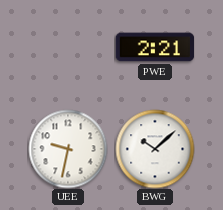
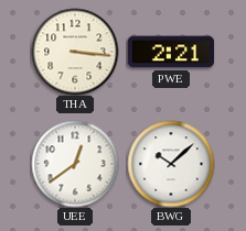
THA: none -> 3:16 (75, 52)
UEE: 9:32 -> 12:39 (75, 164)
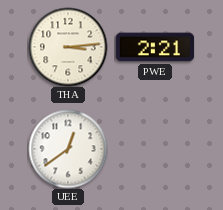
THA: 3:16 -> 3:14 (68, 47)
BWG: 10:08 -> none (171, 164)
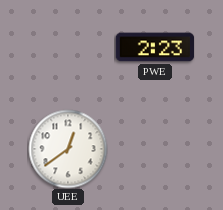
THA: 3:14 -> none (68, 47)
PWE: 2:21 -> 2:23 (155, 47)
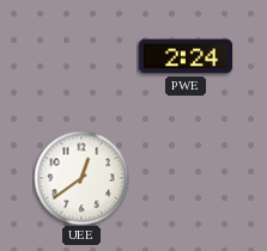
PWE: 2:23 -> 2:24 (186, 56)
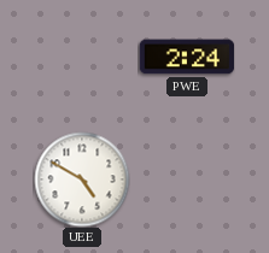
UEE: 12:39 -> 4:50 (82, 180)
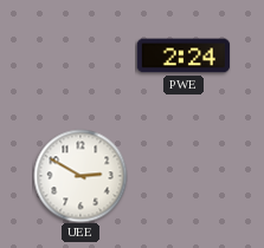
UEE: 4:50 -> 2:50 (81, 176)
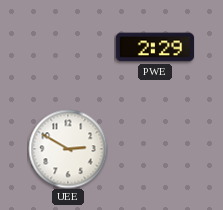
PWE: 2:24 -> 2:29 (155, 47)
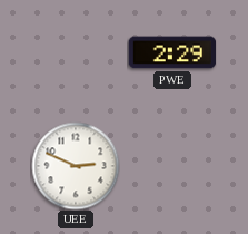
UEE: 2:50 -> 2:49 (76, 166)
